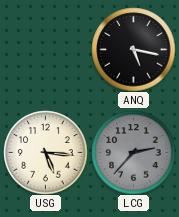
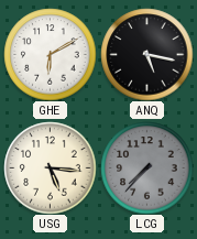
GHE: none -> 6:10 (50, 54)
LCG: 2:37 -> 7:37 (146, 167)
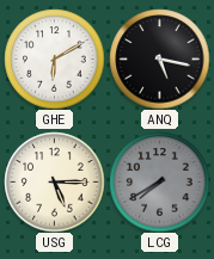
USG: 5:16 -> 5:15 (54, 181)
LCG: 7:37 -> 7:40 (159, 181)
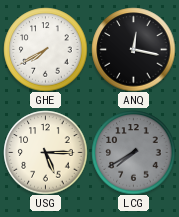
GHE: 6:10 -> 7:40 (45, 49)
ANQ: 5:17 -> 12:17 (133, 49)
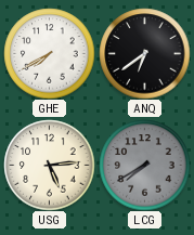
ANQ: 12:17 -> 6:39 (144, 53)
USG: 5:15 -> 5:14 (49, 165)
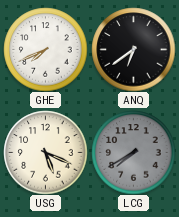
GHE: 7:40 -> 7:41 (45, 49)
USG: 5:14 -> 5:19 (45, 152)
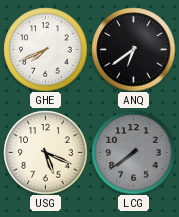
LCG: 7:40 -> 7:39 (133, 152)
